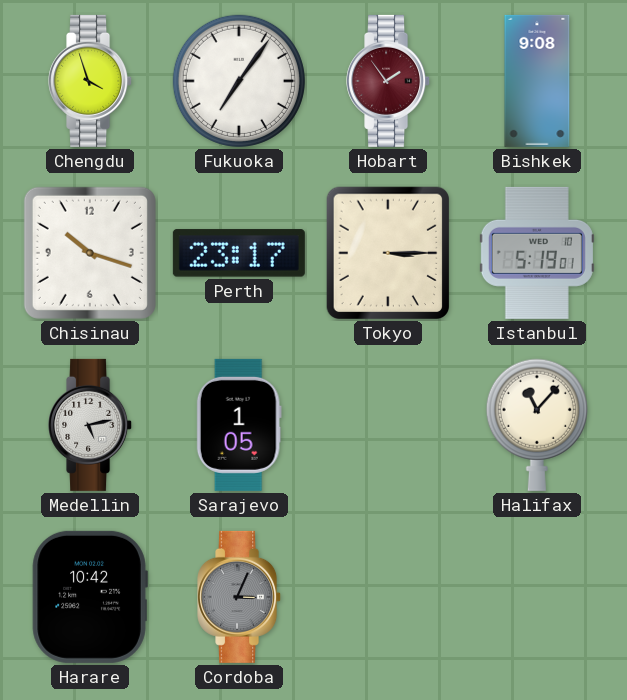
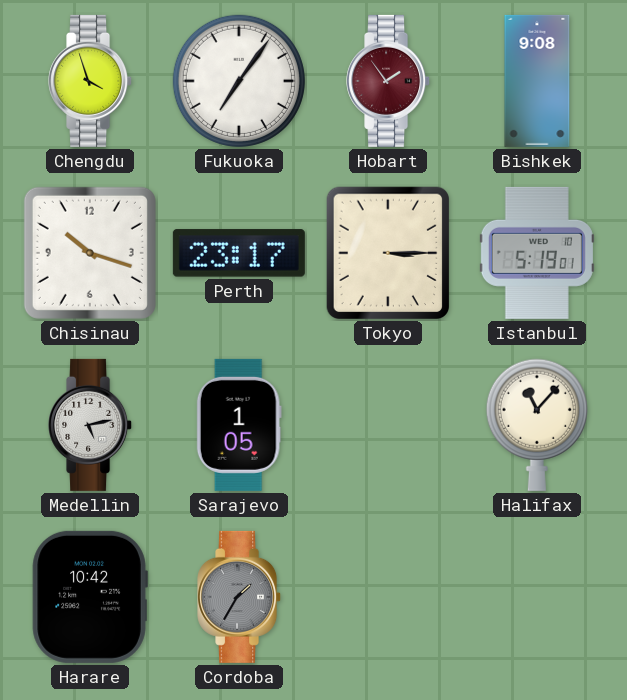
Cordoba: 3:04 -> 1:35 (240, 597)
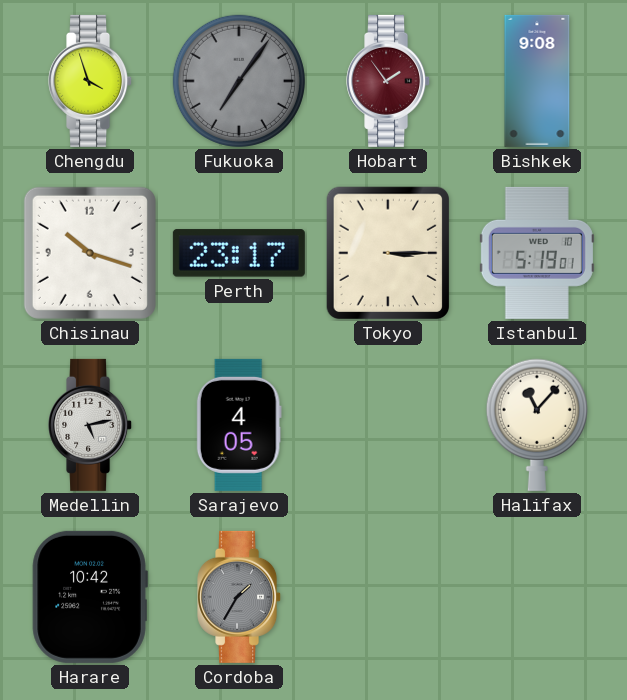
Fukuoka dial: white -> grey (239, 81)
Sarajevo: 1:05 -> 4:05 (239, 425)
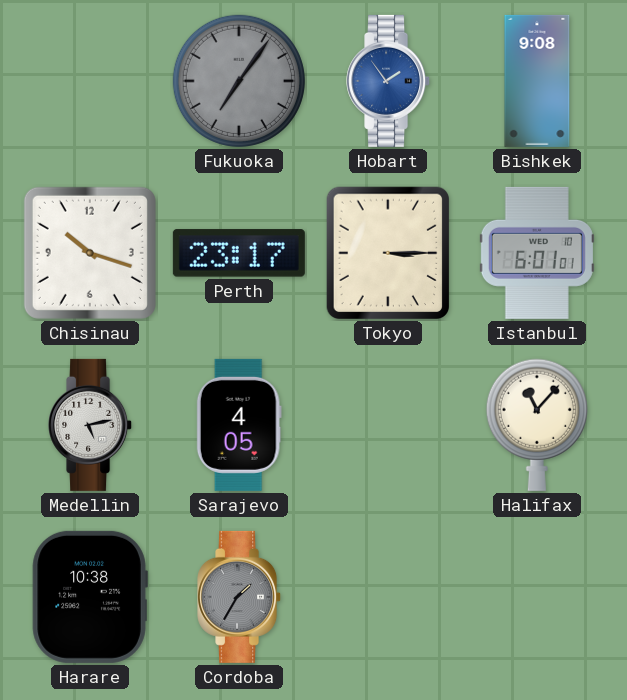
Chengdu: 3:57 -> none (91, 81)
Hobart dial: burgundy -> blue (389, 81)
Istanbul: 5:19 -> 6:01 (537, 253)
Harare: 10:42 -> 10:38 (90, 597)
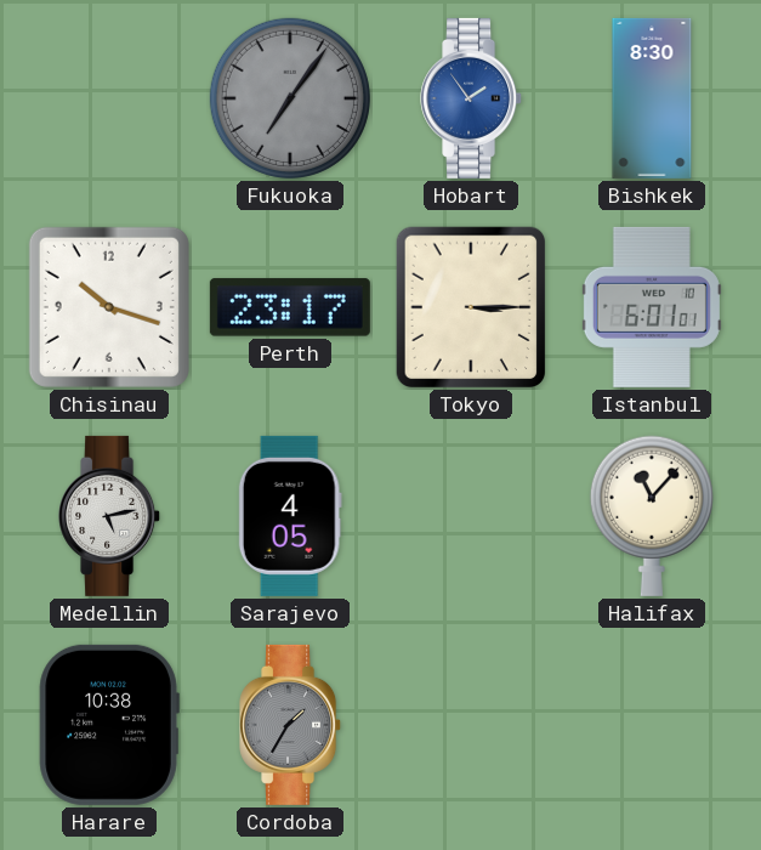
Bishkek: 9:08 -> 8:30 (652, 98)
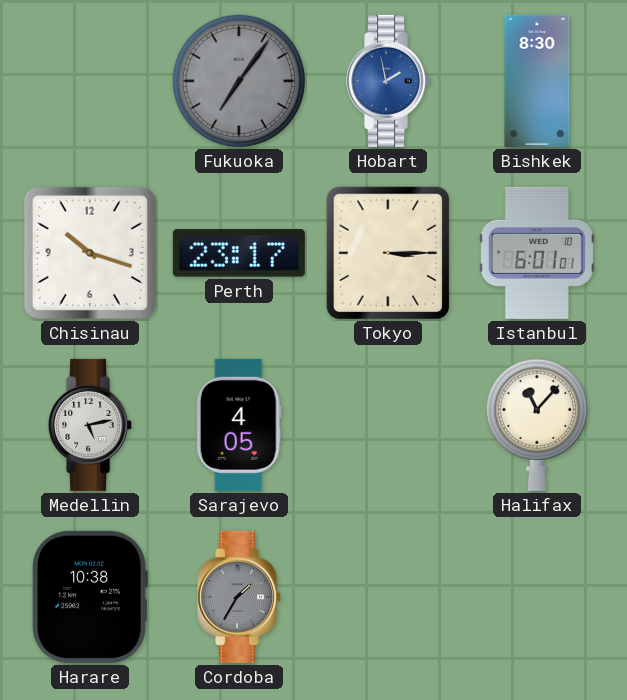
Hobart: 1:54 -> 1:58 (389, 81)
